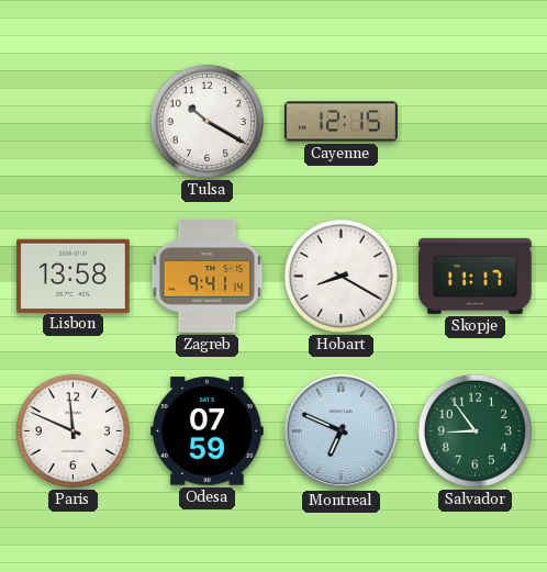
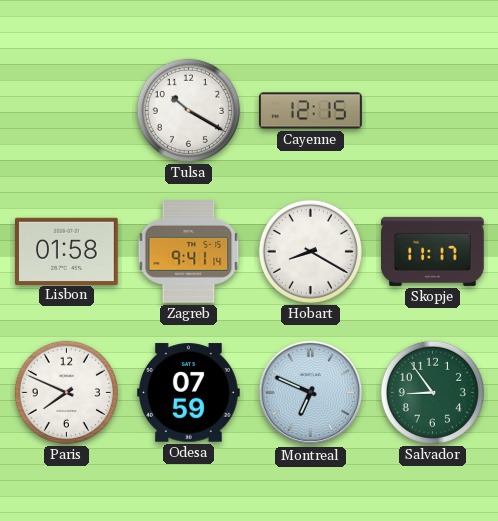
Lisbon: 13:58 -> 01:58 (67, 251)
Paris: 11:49 -> 7:49 (66, 392)
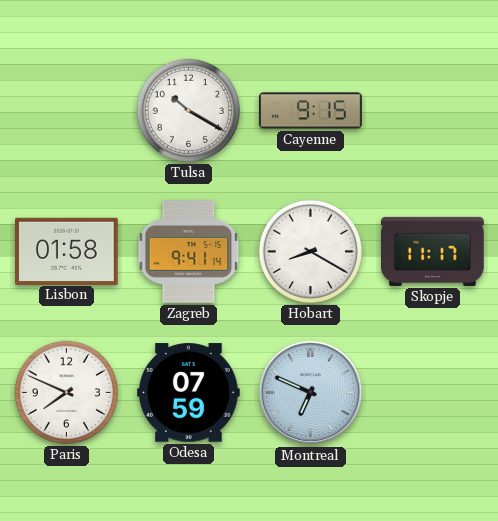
Cayenne: 12:15 -> 9:15 (311, 111)
Salvador: 8:54 -> none (432, 392)
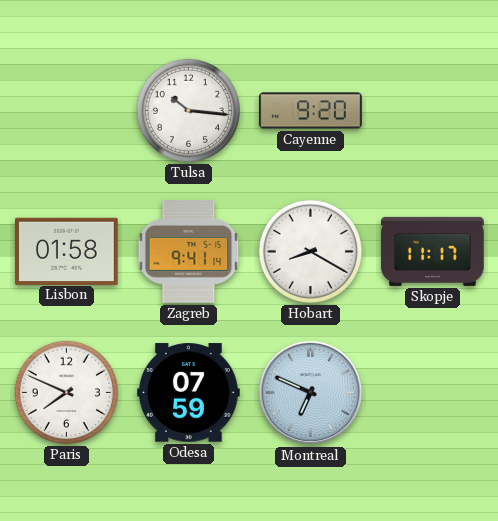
Tulsa: 10:20 -> 10:16 (188, 110)
Cayenne: 9:15 -> 9:20 (311, 111)
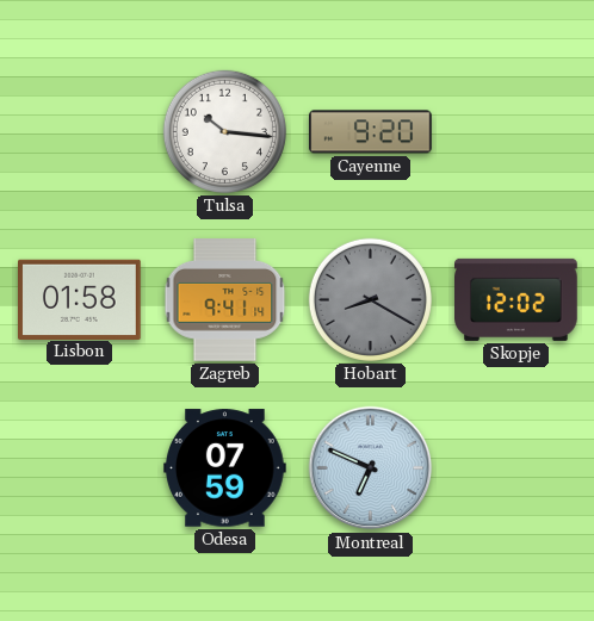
Hobart dial: white -> grey (370, 299)
Skopje: 11:17 -> 12:02 (516, 299)
Paris: 7:49 -> none (66, 392)
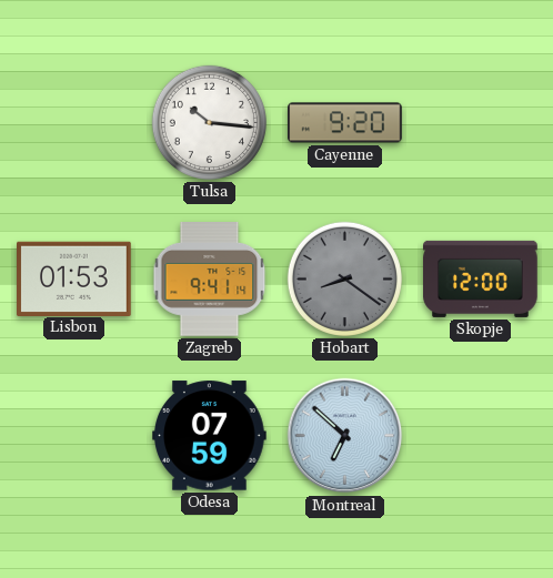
Lisbon: 01:58 -> 01:53 (74, 278)
Hobart: 8:20 -> 8:21 (344, 278)
Skopje: 12:02 -> 12:00 (481, 278)
Montreal: 6:49 -> 6:52 (345, 436)
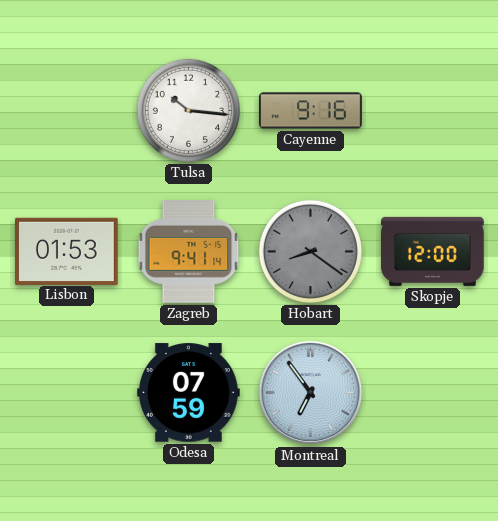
Cayenne: 9:20 -> 9:16 (311, 111)
Montreal: 6:52 -> 6:54 (311, 393)
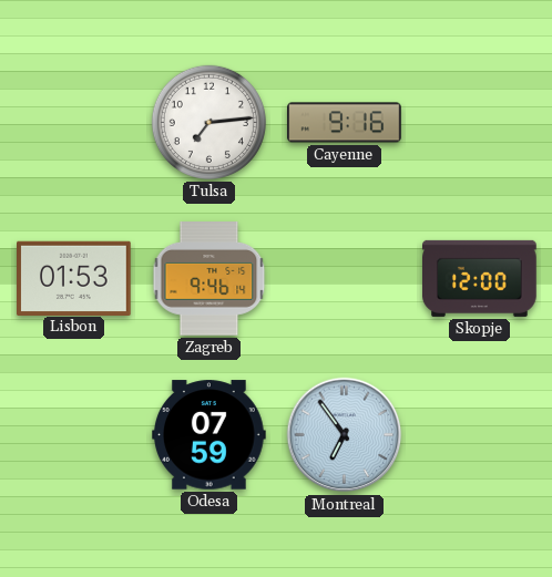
Tulsa: 10:16 -> 7:14 (208, 122)
Zagreb: 9:41 -> 9:46 (209, 279)
Hobart: 8:21 -> none (310, 251)
